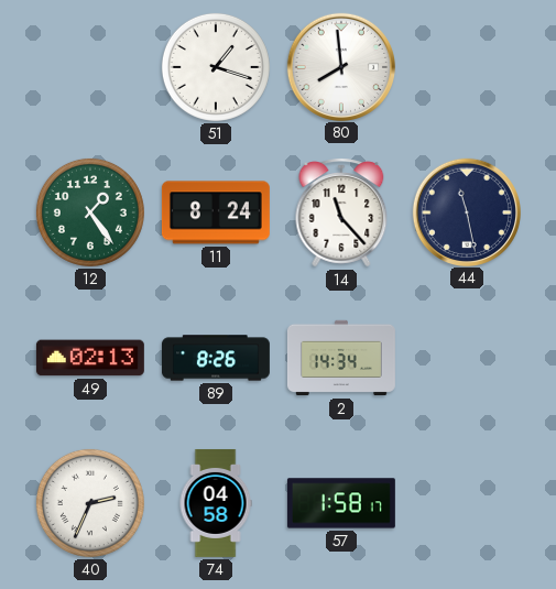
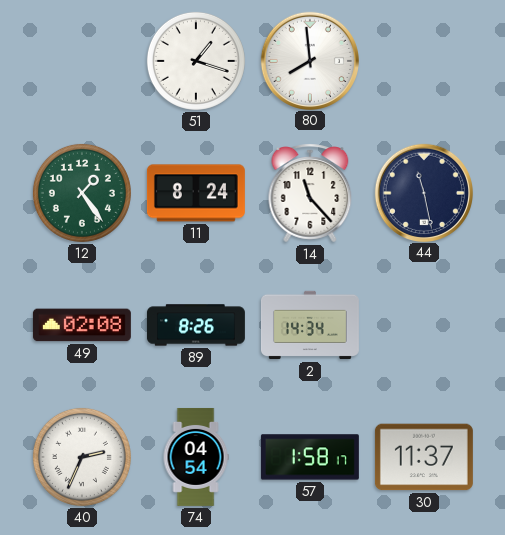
49: 02:13 -> 02:08 (82, 325)
74: 04:58 -> 04:54 (196, 457)
30: none -> 11:37 (424, 457)
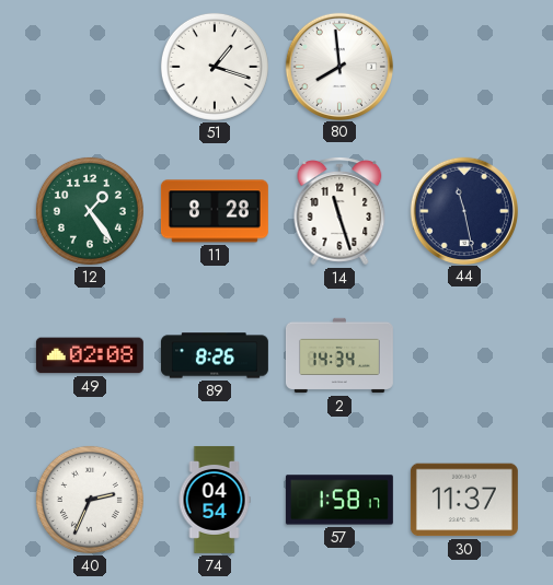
11: 8:24 -> 8:28 (215, 211)
14: 11:23 -> 11:27 (339, 211)
